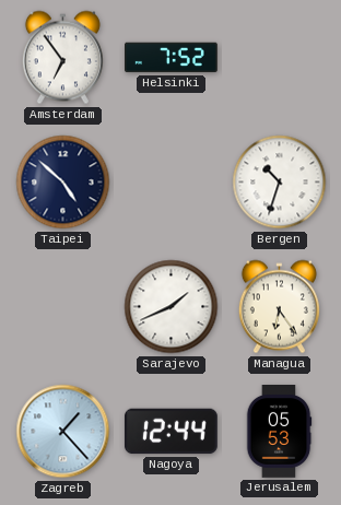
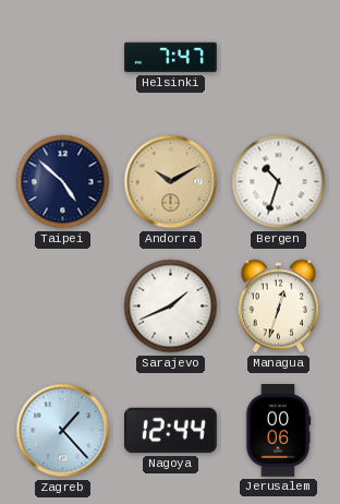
Amsterdam: 6:54 -> none (62, 58)
Helsinki: 7:52 -> 7:47 (171, 58)
Andorra: none -> 10:10 (171, 182)
Managua: 6:24 -> 12:33 (278, 307)
Jerusalem: 05:53 -> 00:06 (278, 431)
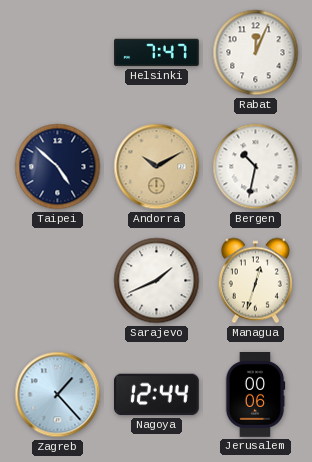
Rabat: none -> 12:04 (256, 53)
Bergen: 10:33 -> 10:32 (256, 167)
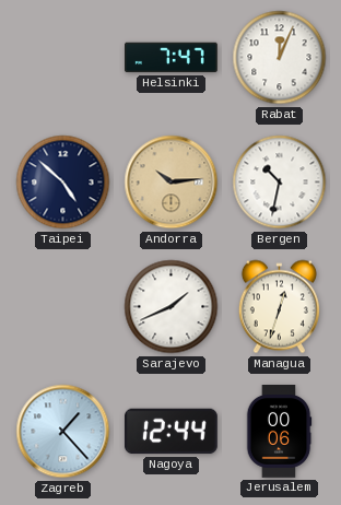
Andorra: 10:10 -> 10:14 (172, 183)
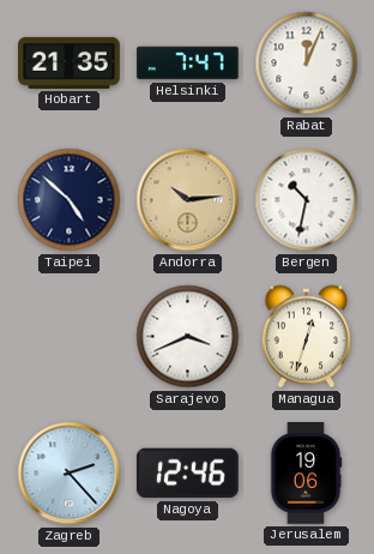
Hobart: none -> 21:35 (70, 62)
Sarajevo: 1:41 -> 3:41 (188, 337)
Zagreb: 1:23 -> 2:23 (70, 474)
Nagoya: 12:44 -> 12:46 (187, 474)
Jerusalem: 00:06 -> 19:06 (306, 474)
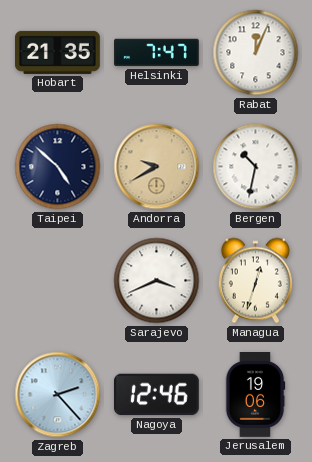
Andorra: 10:14 -> 9:40 (157, 167)
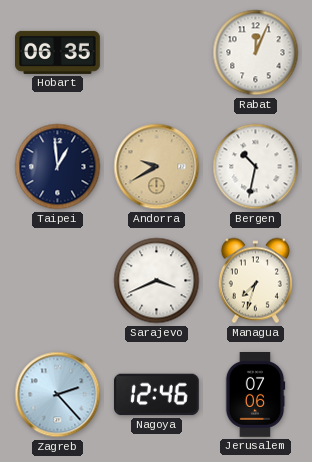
Hobart: 21:35 -> 06:35 (58, 52)
Helsinki: 7:47 -> none (157, 53)
Taipei: 4:52 -> 12:59 (58, 167)
Managua: 12:33 -> 7:33 (255, 281)
Jerusalem: 19:06 -> 07:06 (255, 395)
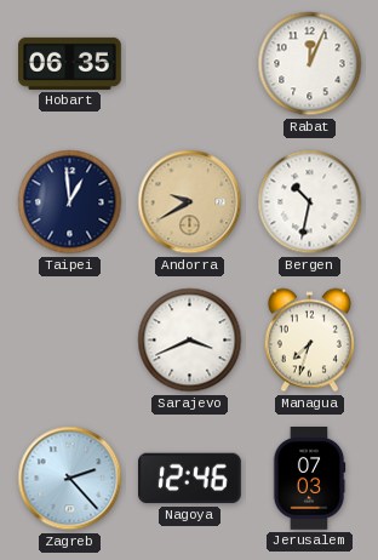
Jerusalem: 07:06 -> 07:03 (309, 479)
